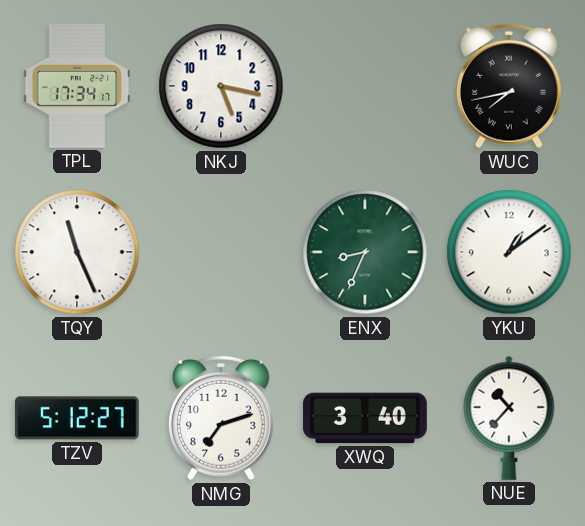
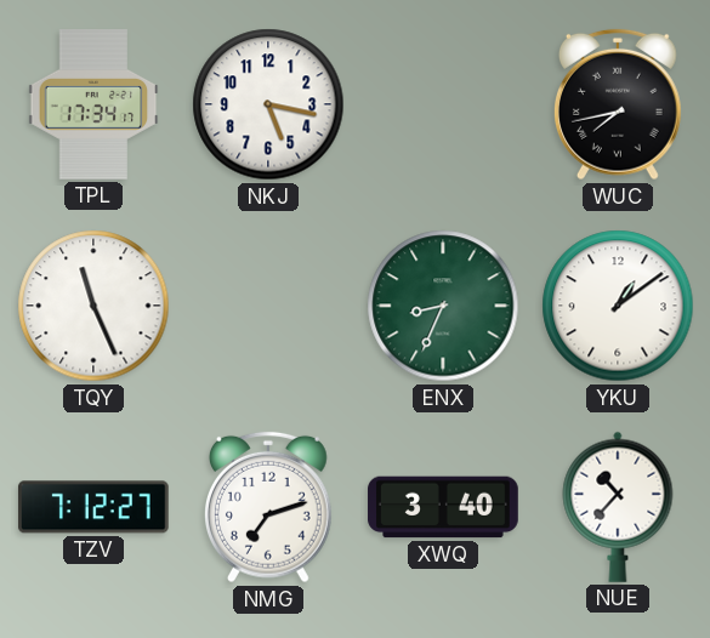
TZV: 5:12 -> 7:12 (93, 507)
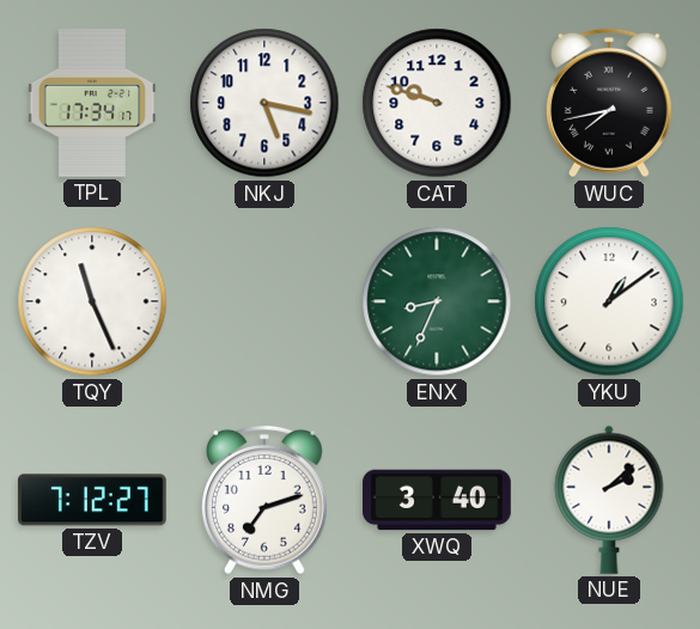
CAT: none -> 9:48 (437, 103)
NUE: 10:37 -> 2:08 (609, 500)
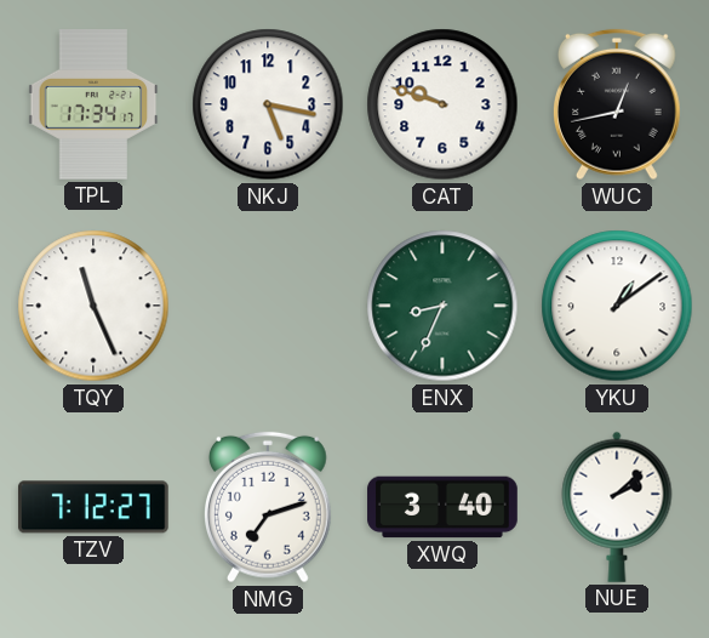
WUC: 7:43 -> 12:43 (617, 104)
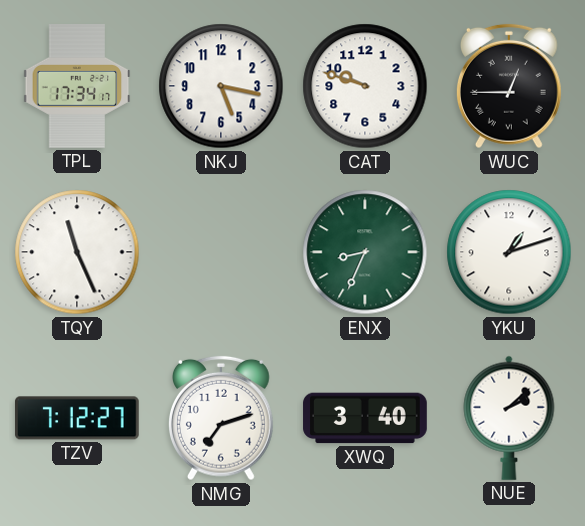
WUC: 12:43 -> 12:45 (509, 86)
YKU: 1:09 -> 1:12 (509, 252)
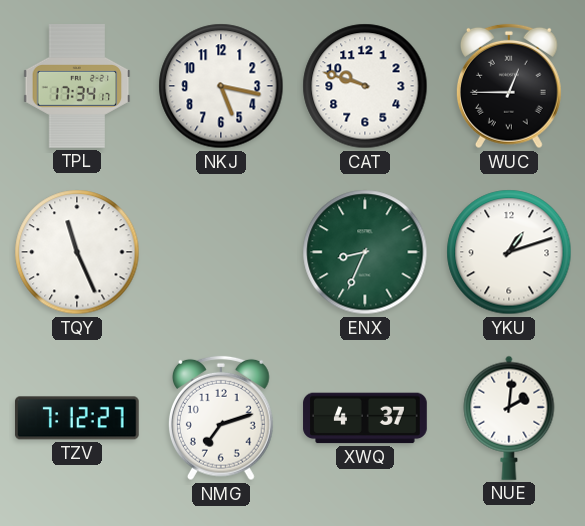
XWQ: 3:40 -> 4:37 (365, 418)
NUE: 2:08 -> 2:01 (509, 418)
